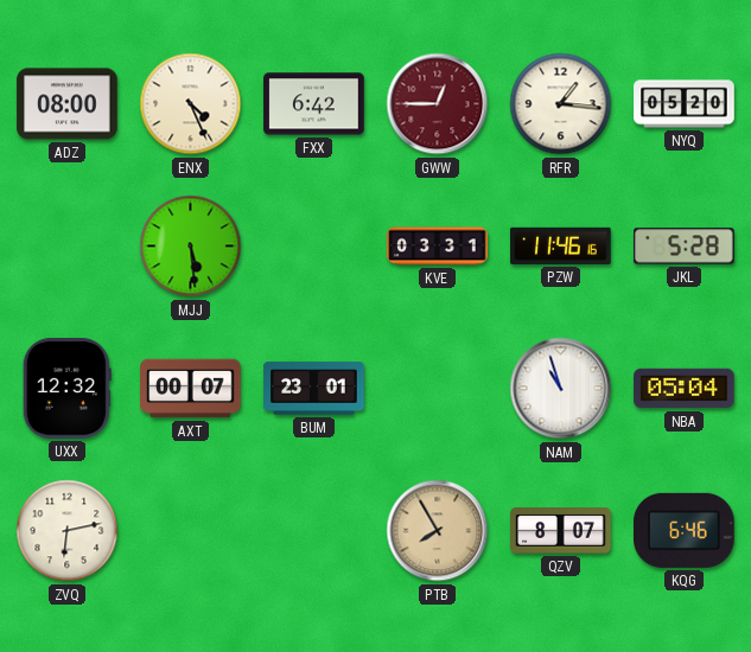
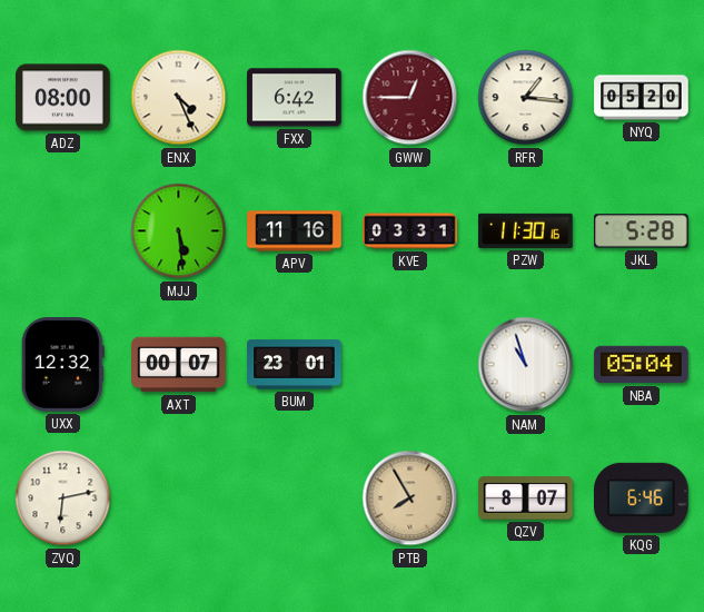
APV: none -> 11:16 (295, 231)
PZW: 11:46 -> 11:30 (526, 230)
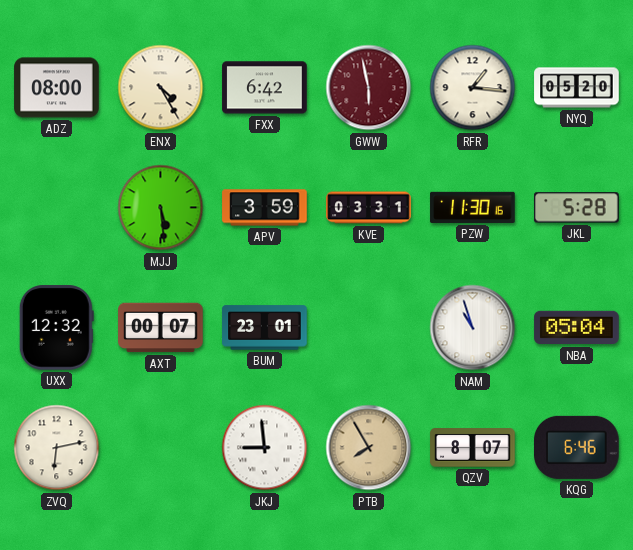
ENX: 4:26 -> 4:25 (161, 88)
GWW: 12:45 -> 5:58 (369, 88)
APV: 11:16 -> 3:59 (265, 208)
JKJ: none -> 8:59 (265, 448)
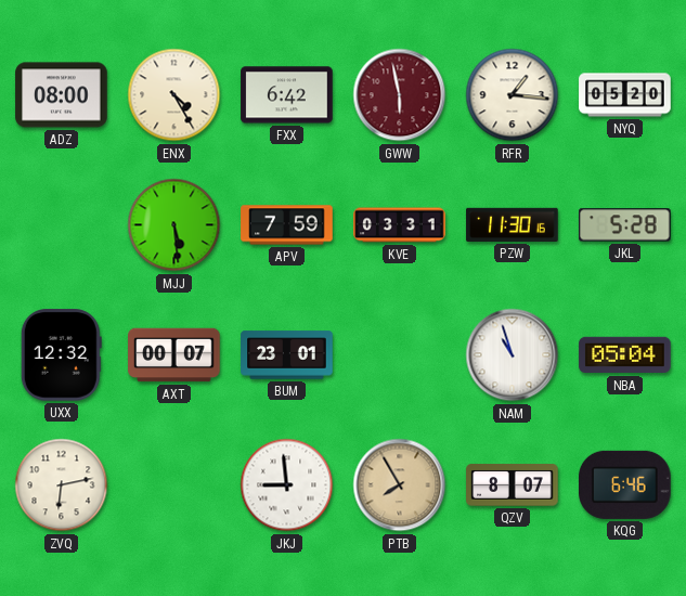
APV: 3:59 -> 7:59 (287, 225)
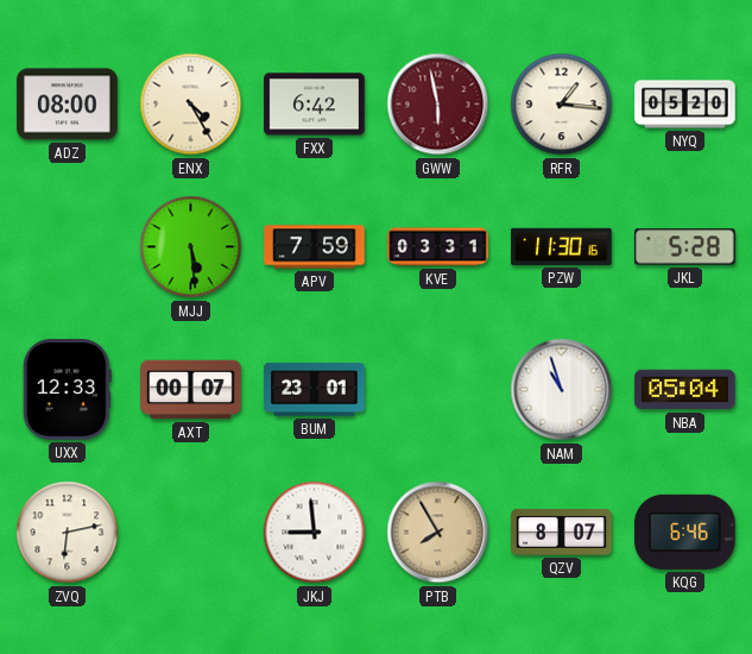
UXX: 12:32 -> 12:33 (67, 390)
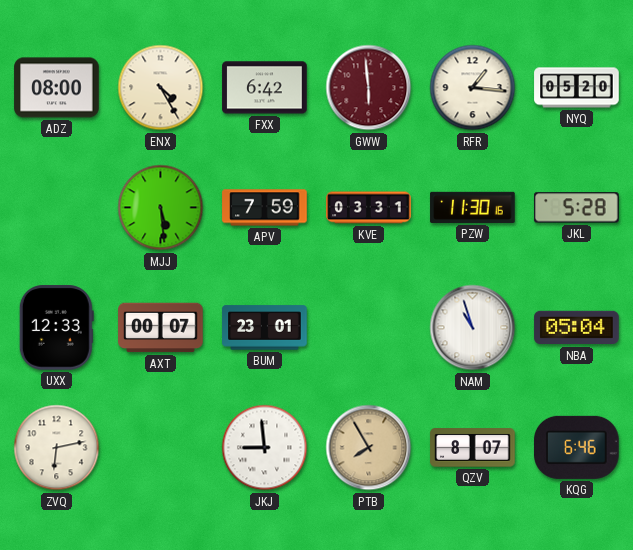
GWW: 5:58 -> 5:59 (369, 88)
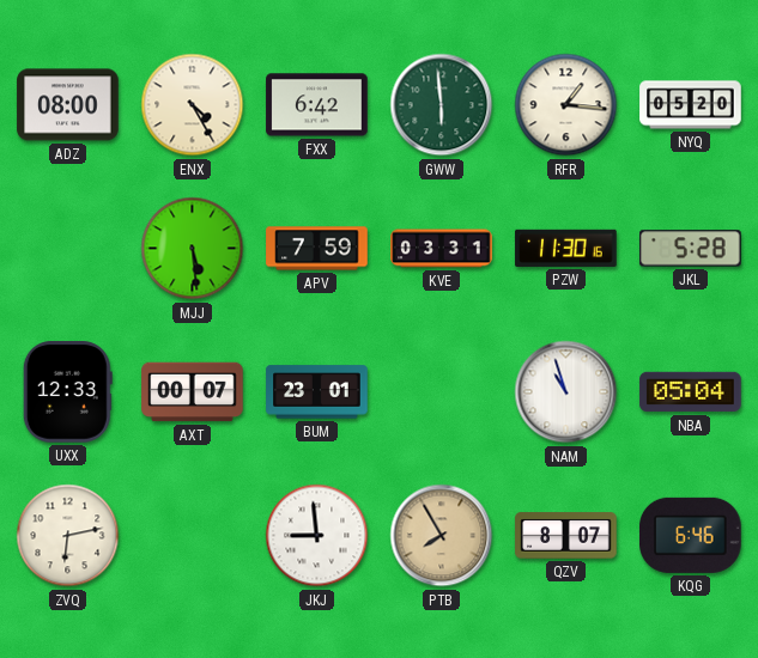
GWW dial: burgundy -> green (442, 105)
